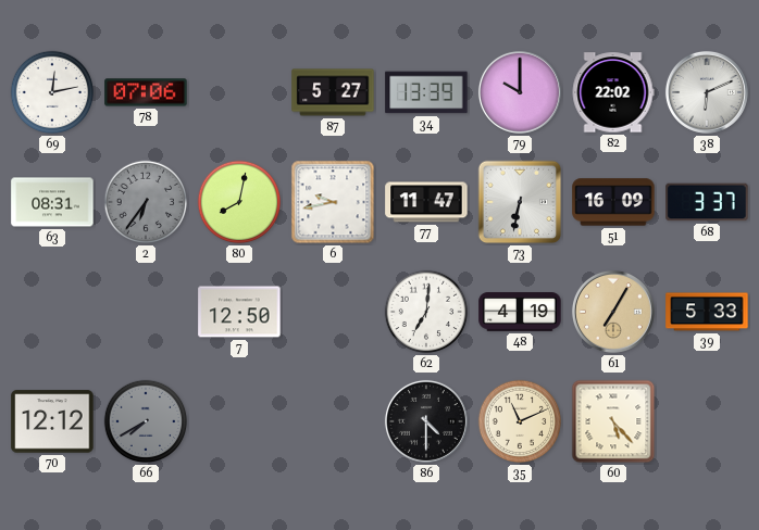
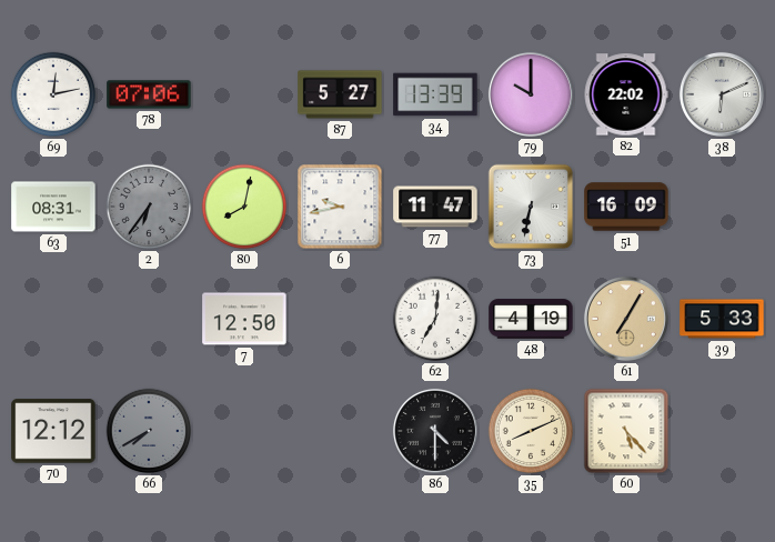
68: 3:37 -> none (707, 202)
35: 11:11 -> 8:11 (531, 431)
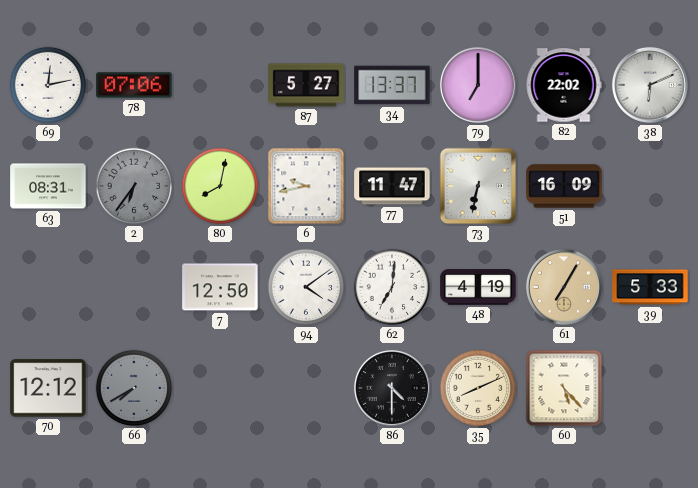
34: 13:39 -> 13:37 (392, 85)
79: 10:00 -> 7:00 (478, 85)
94: none -> 4:09 (306, 287)
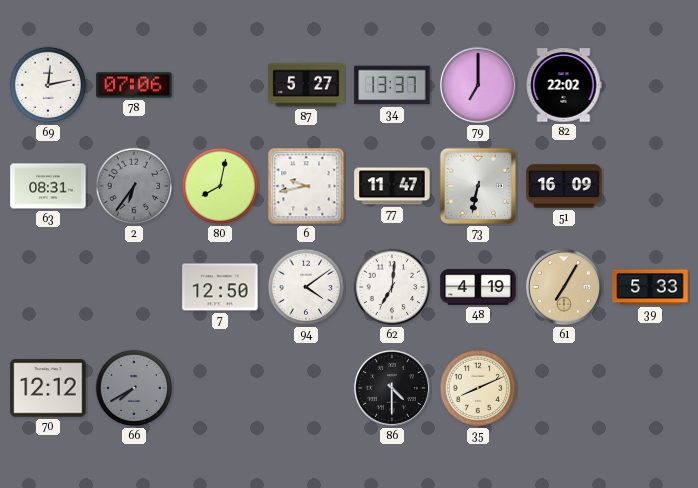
38: 6:11 -> none (650, 85)
60: 5:23 -> none (564, 388)
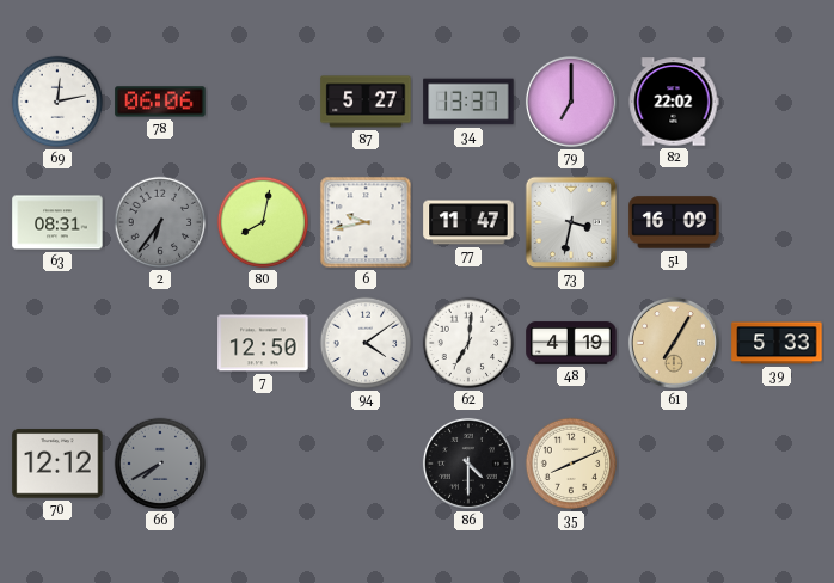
78: 07:06 -> 06:06 (160, 102)
73: 6:32 -> 3:32 (571, 222)
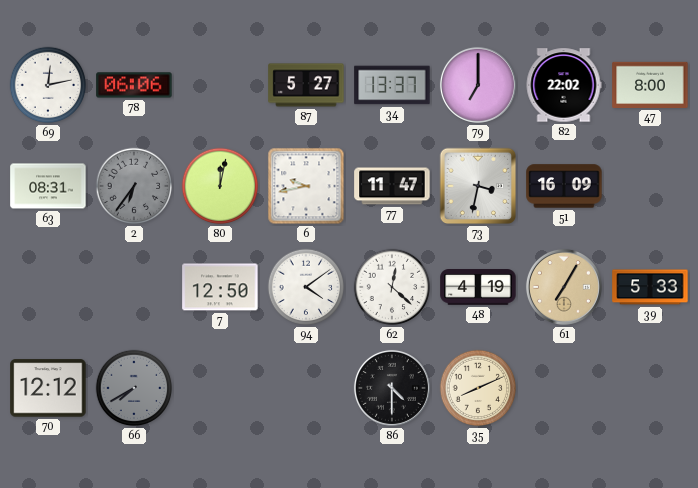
47: none -> 8:00 (650, 85)
80: 8:02 -> 12:02 (220, 186)
62: 7:01 -> 12:22 (392, 287)
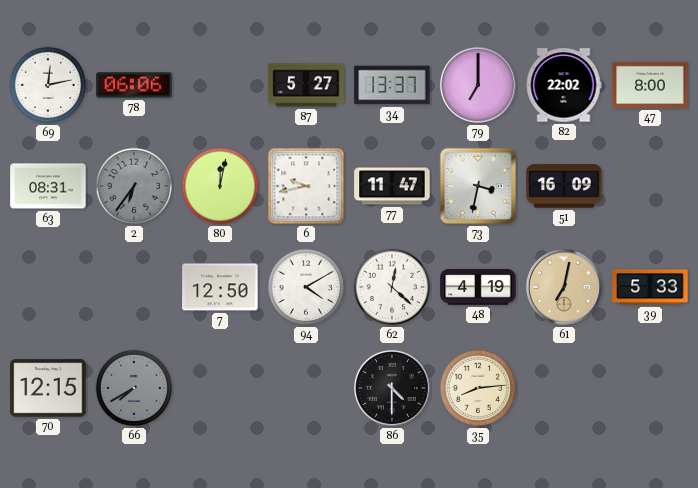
94: 4:09 -> 4:10 (306, 287)
61: 7:05 -> 7:02 (564, 287)
70: 12:12 -> 12:15 (48, 388)
35: 8:11 -> 8:14 (478, 388)
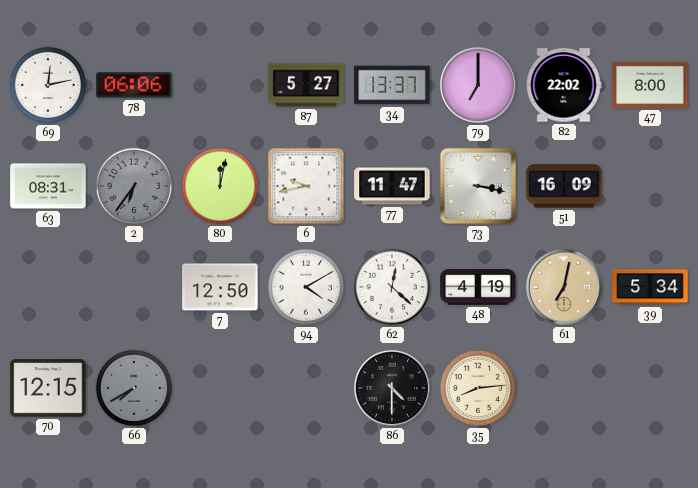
73: 3:32 -> 3:17 (478, 186)
39: 5:33 -> 5:34 (650, 287)
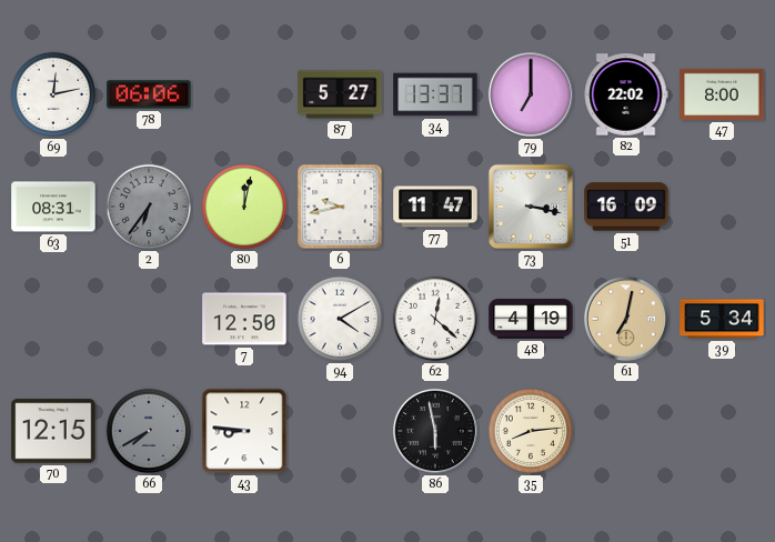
43: none -> 8:46 (244, 431)
86: 4:30 -> 5:58 (435, 431)
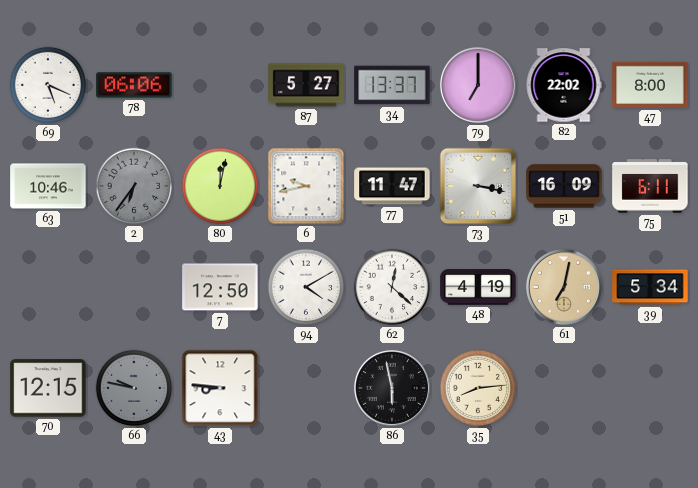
69: 12:13 -> 5:19 (48, 85)
63: 08:31 -> 10:46 (48, 186)
75: none -> 6:11 (650, 186)
66: 7:40 -> 9:47 (134, 388)
